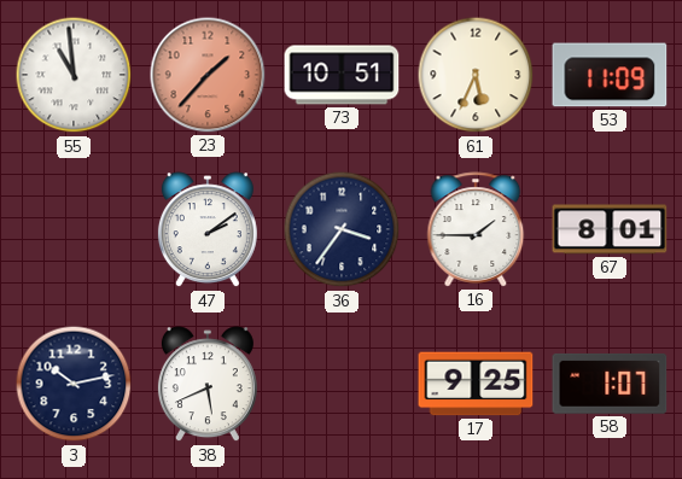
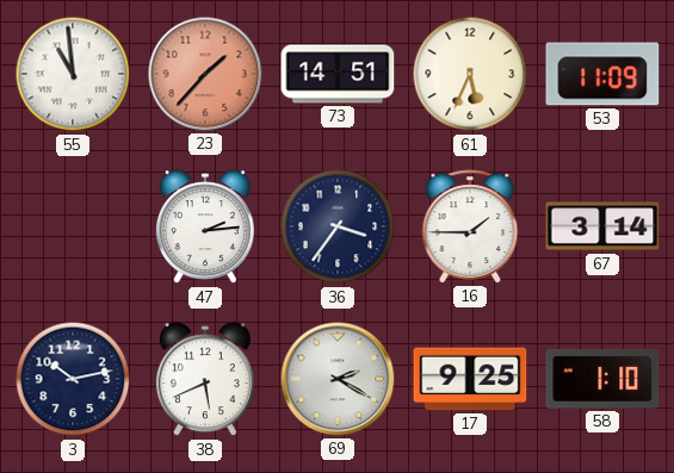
73: 10:51 -> 14:51 (338, 74)
47: 2:09 -> 2:14 (205, 228)
67: 8:01 -> 3:14 (602, 226)
69: none -> 2:20 (338, 379)
58: 1:07 -> 1:10 (602, 379)
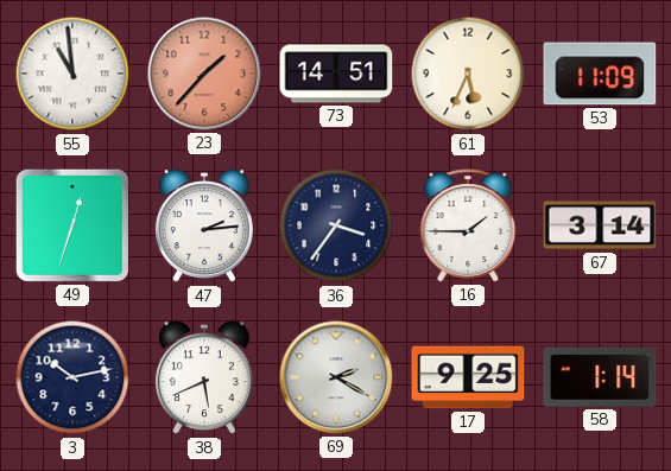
49: none -> 12:33 (72, 225)
58: 1:10 -> 1:14 (600, 377)
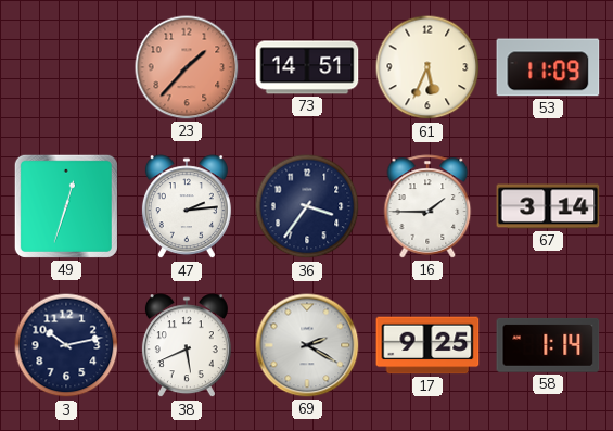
55: 10:59 -> none (72, 74)
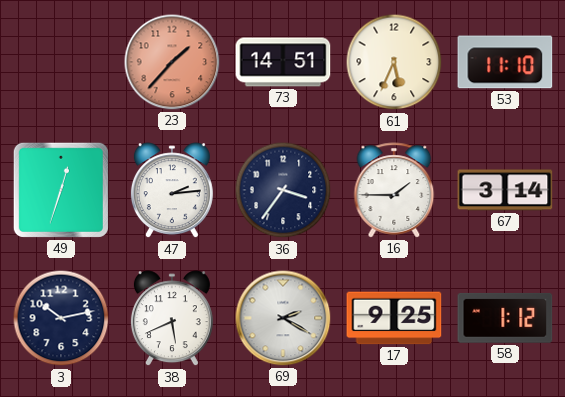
53: 11:09 -> 11:10 (505, 62)
58: 1:14 -> 1:12 (505, 318)
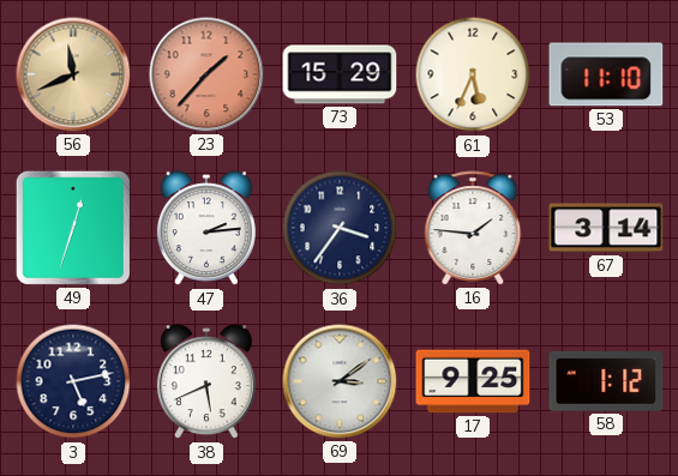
56: none -> 11:41 (73, 74)
73: 14:51 -> 15:29 (340, 74)
16: 1:45 -> 1:46 (473, 228)
3: 10:13 -> 5:13 (73, 381)
69: 2:20 -> 3:09 (340, 381)
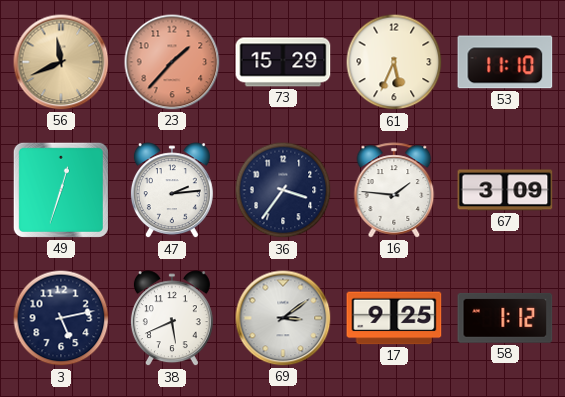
67: 3:14 -> 3:09 (505, 190)
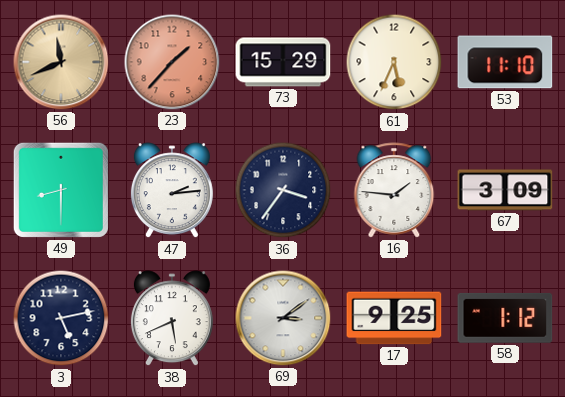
49: 12:33 -> 8:30 (61, 190)
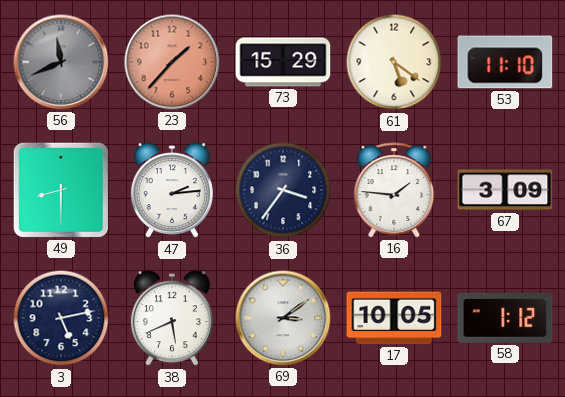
56 dial: champagne -> grey (61, 62)
61: 5:34 -> 5:21 (394, 62)
17: 9:25 -> 10:05 (394, 318)
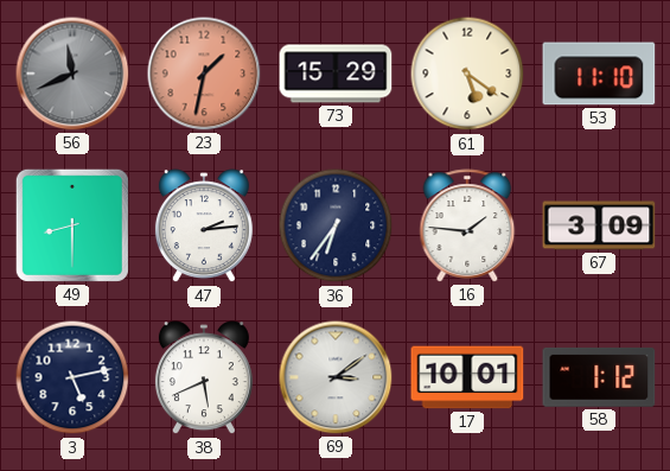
23: 1:37 -> 1:32 (204, 74)
36: 3:36 -> 6:36 (336, 225)
17: 10:05 -> 10:01 (467, 377)
